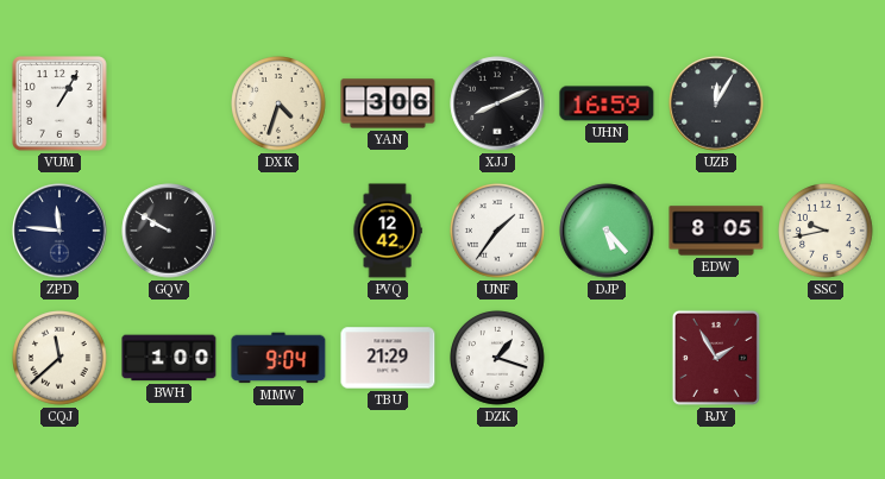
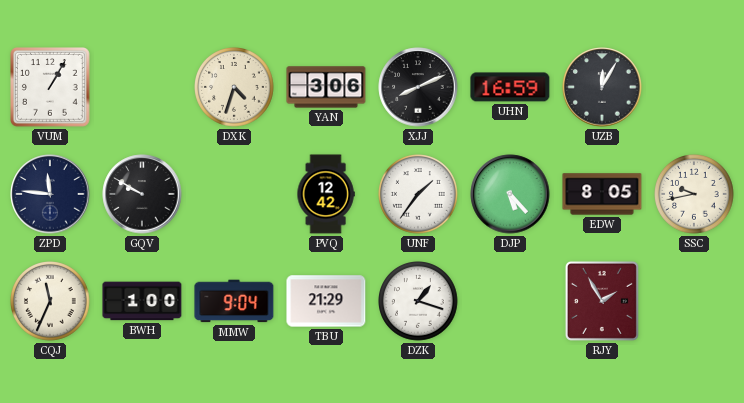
CQJ: 11:38 -> 11:34 (51, 302)
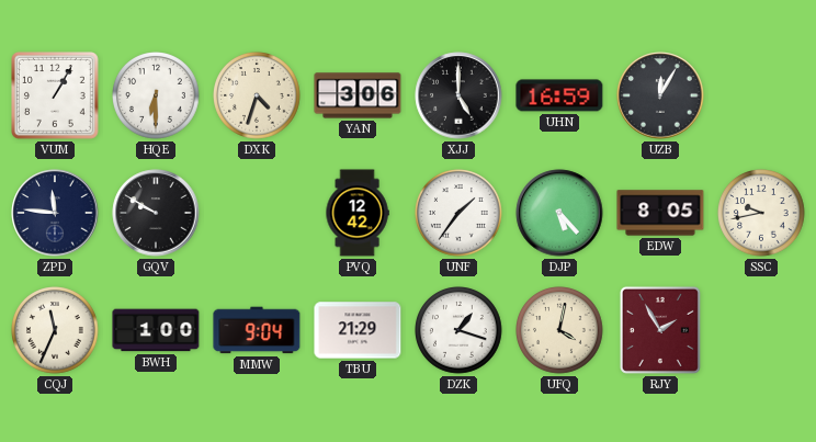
HQE: none -> 6:30 (157, 97)
XJJ: 8:11 -> 5:00 (458, 95)
UFQ: none -> 4:02 (560, 331)
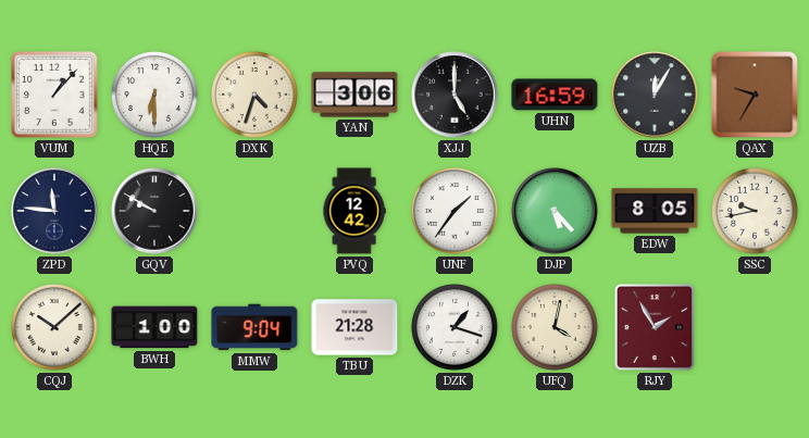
VUM: 1:05 -> 1:07 (55, 96)
QAX: none -> 9:35 (755, 95)
CQJ: 11:34 -> 10:08 (55, 328)
TBU: 21:29 -> 21:28 (354, 327)
